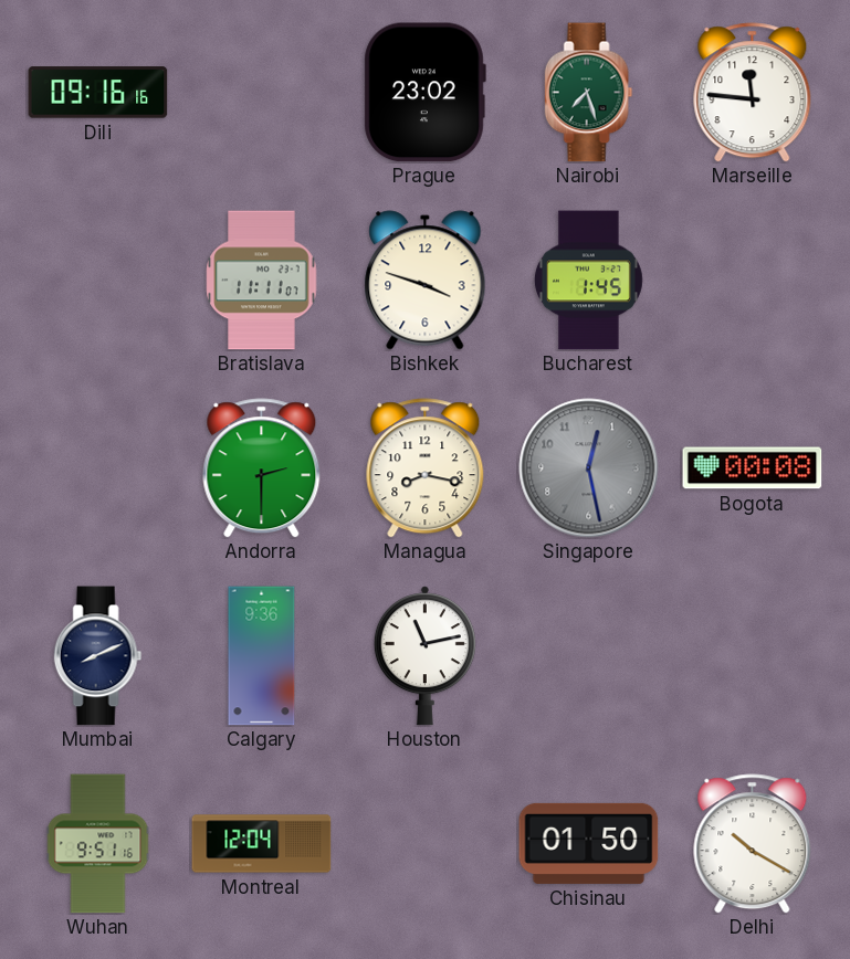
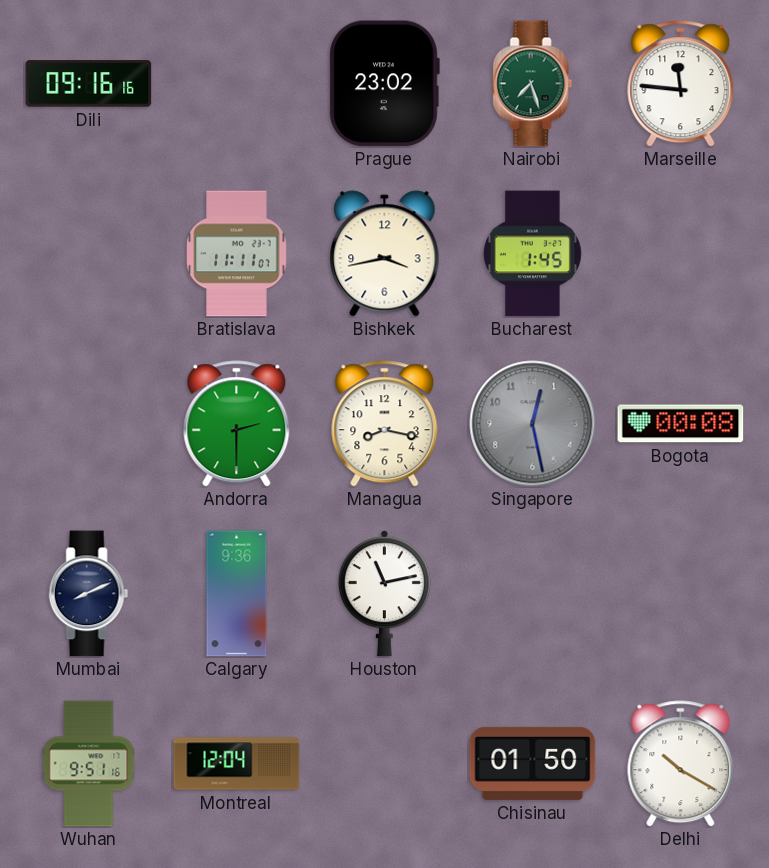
Bishkek: 3:48 -> 3:43 (385, 254)
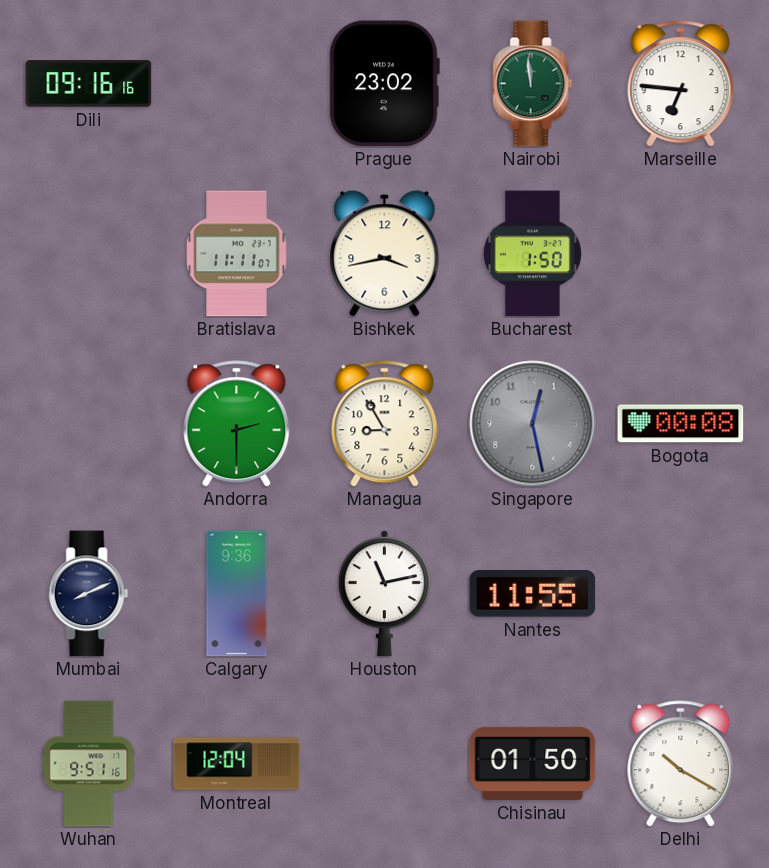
Nairobi: 7:27 -> 11:59 (533, 84)
Marseille: 11:46 -> 6:46 (681, 84)
Bucharest: 1:45 -> 1:50 (532, 254)
Managua: 8:17 -> 8:55 (385, 424)
Nantes: none -> 11:55 (533, 594)
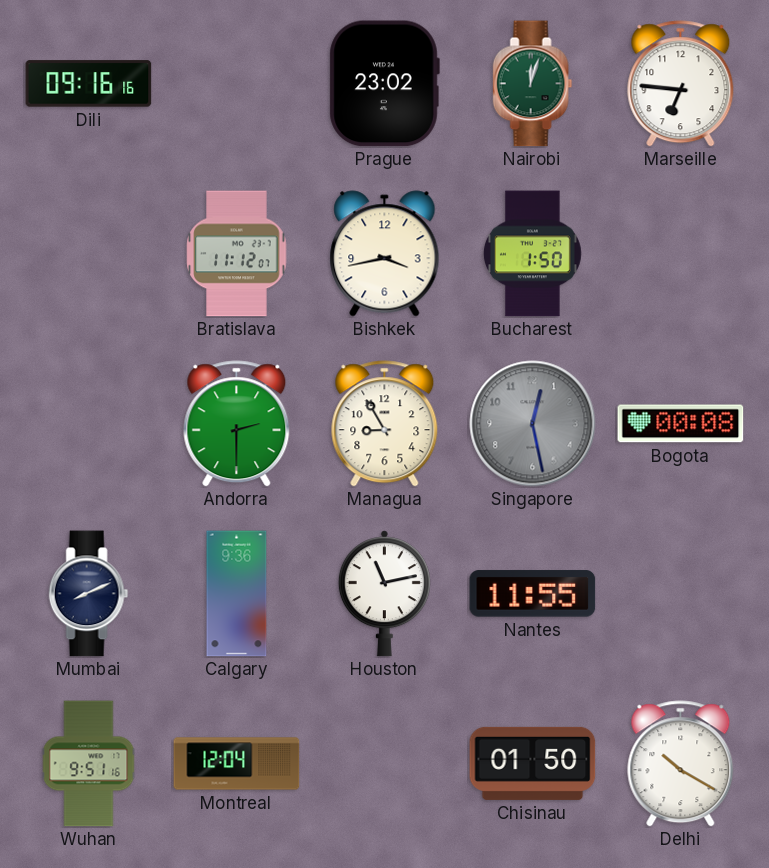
Nairobi: 11:59 -> 12:03 (533, 84)
Bratislava: 11:11 -> 11:12 (237, 254)
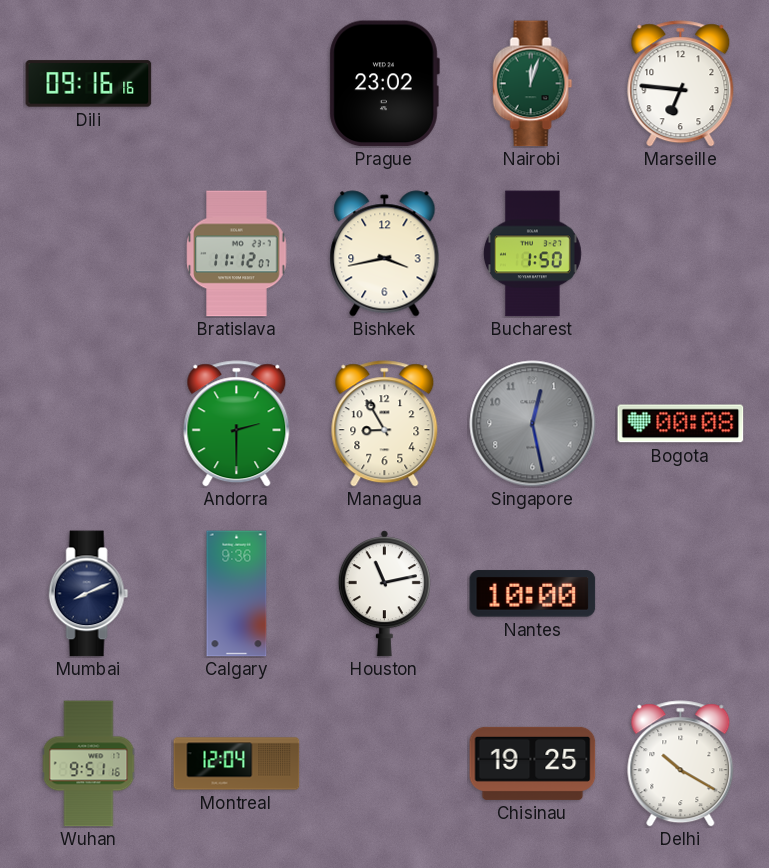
Nantes: 11:55 -> 10:00 (533, 594)
Chisinau: 01:50 -> 19:25 (533, 763)
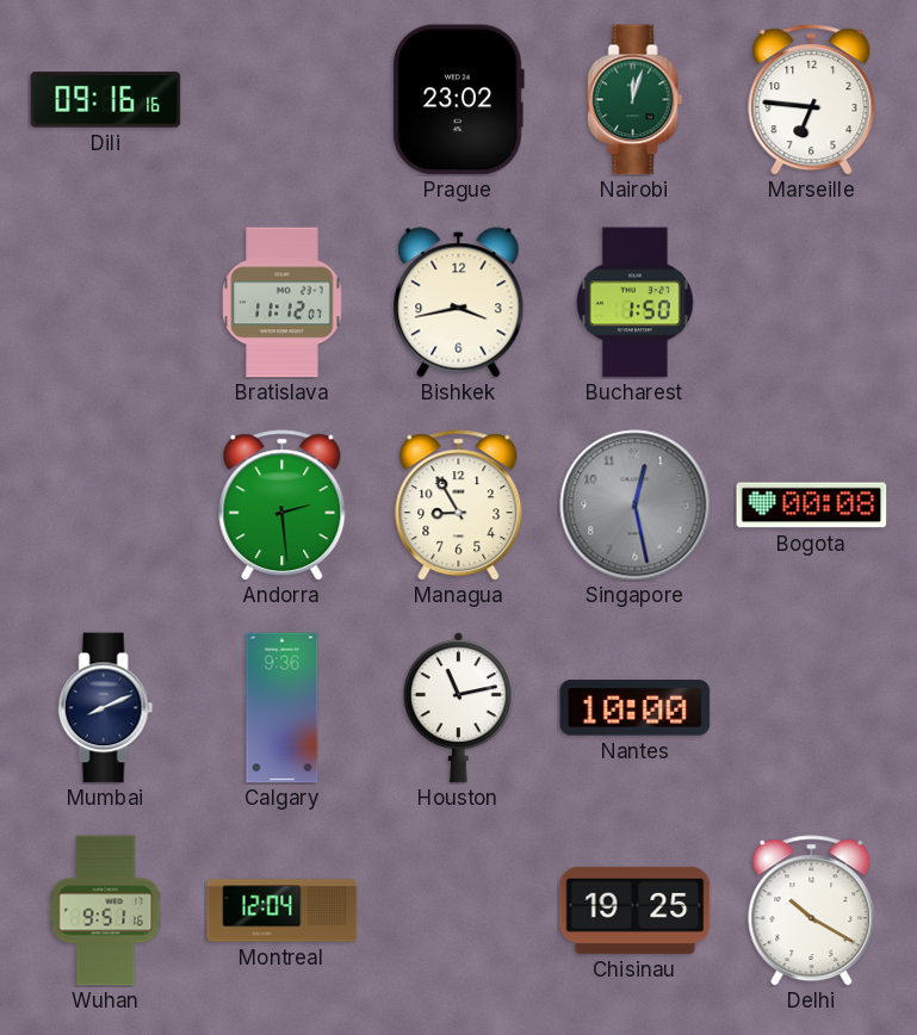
Andorra: 2:30 -> 2:29 (283, 506)
